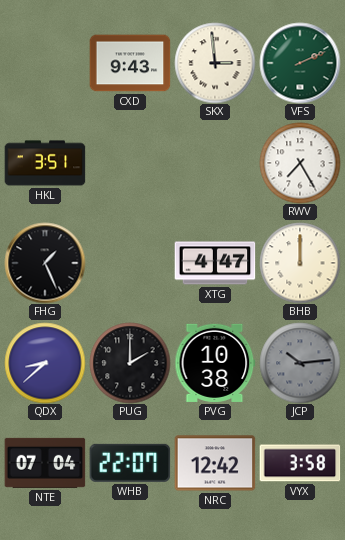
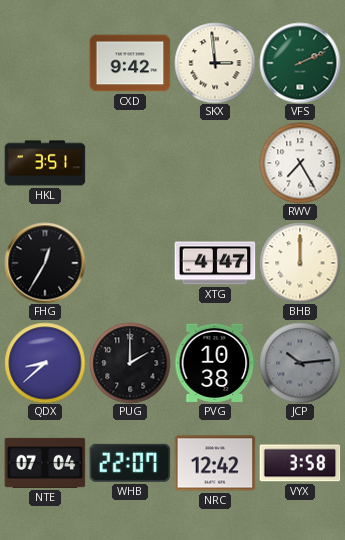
CXD: 9:43 -> 9:42 (130, 63)
FHG: 1:26 -> 12:35 (45, 263)
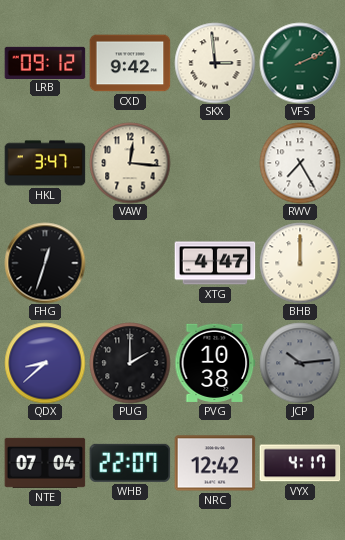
LRB: none -> 09:12 (45, 62)
HKL: 3:51 -> 3:47 (45, 163)
VAW: none -> 12:16 (130, 163)
FHG: 12:35 -> 12:33 (45, 263)
VYX: 3:58 -> 4:17 (300, 463)
